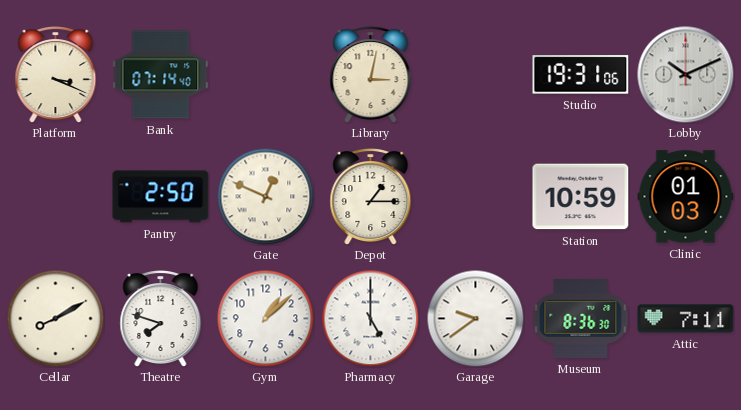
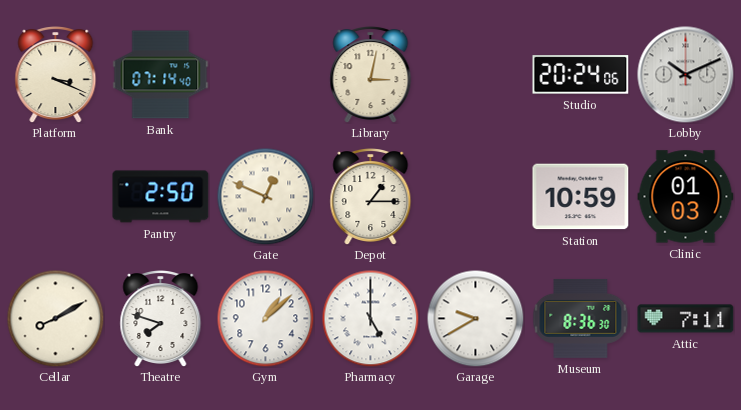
Studio: 19:31 -> 20:24 (581, 75)
Garage: 9:39 -> 9:40 (475, 318)
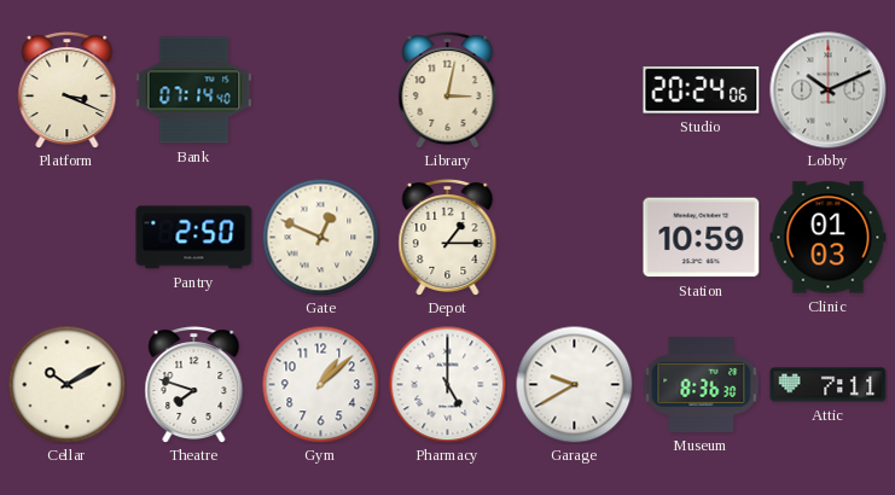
Cellar: 8:10 -> 10:10 (66, 384)
